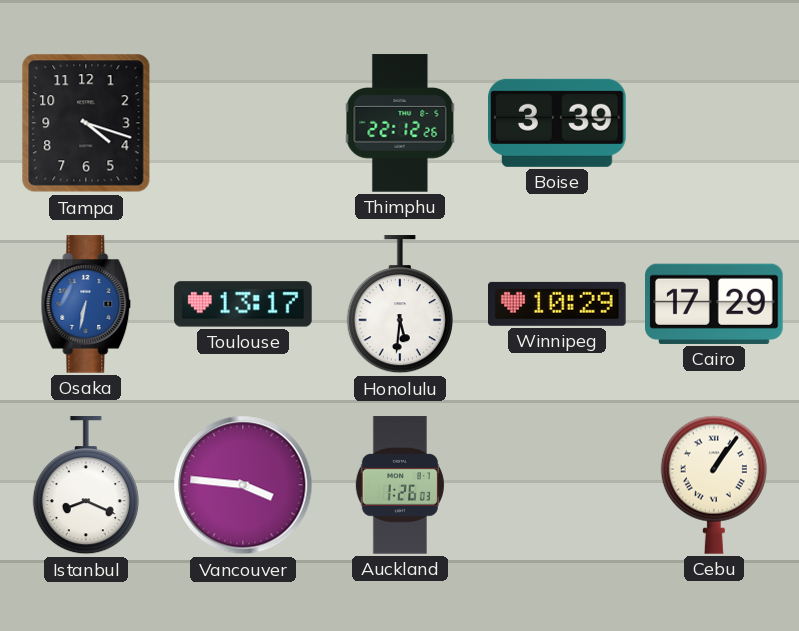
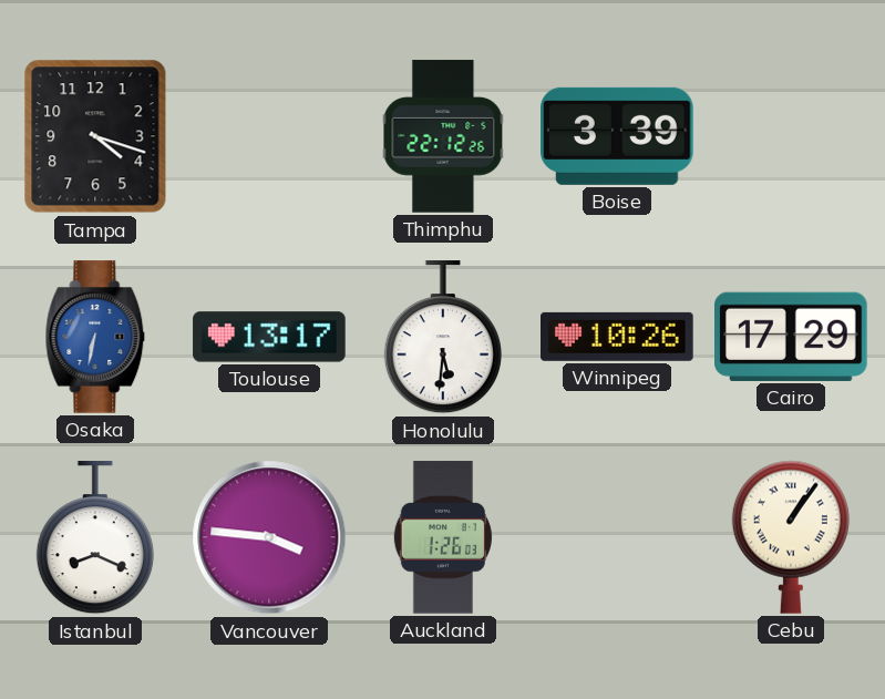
Winnipeg: 10:29 -> 10:26 (618, 337)
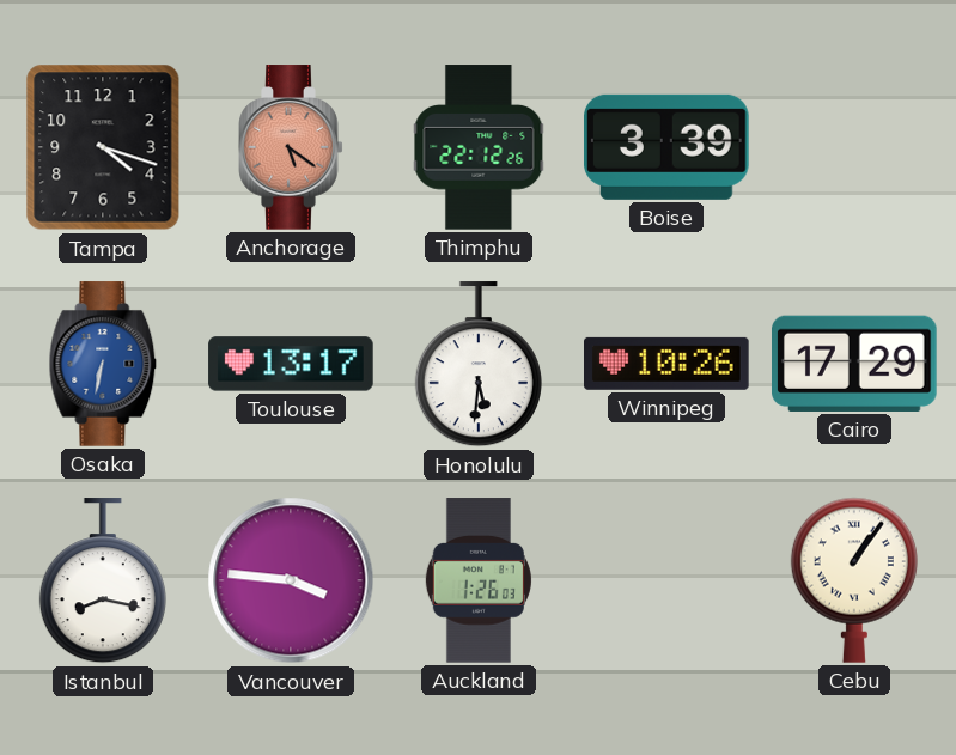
Anchorage: none -> 5:21 (291, 147)
Istanbul: 8:19 -> 8:17 (103, 582)
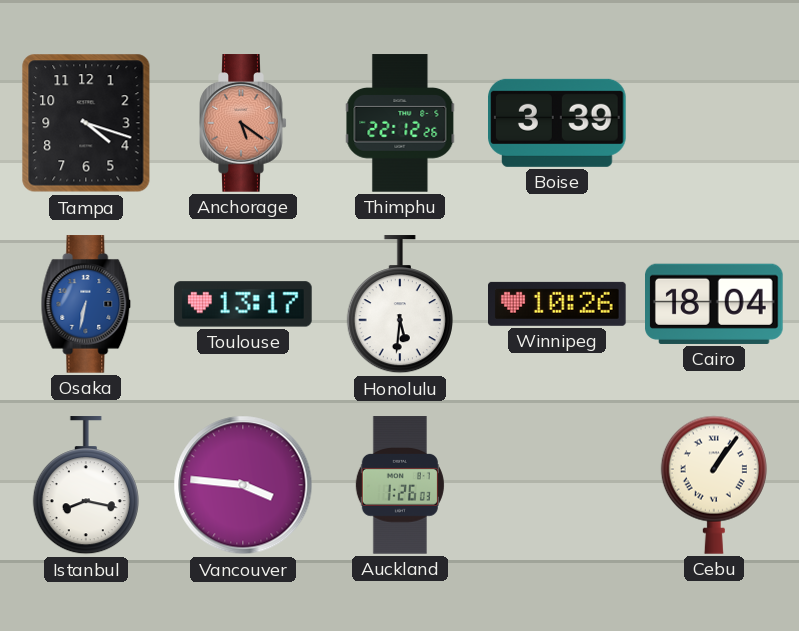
Cairo: 17:29 -> 18:04 (715, 304)
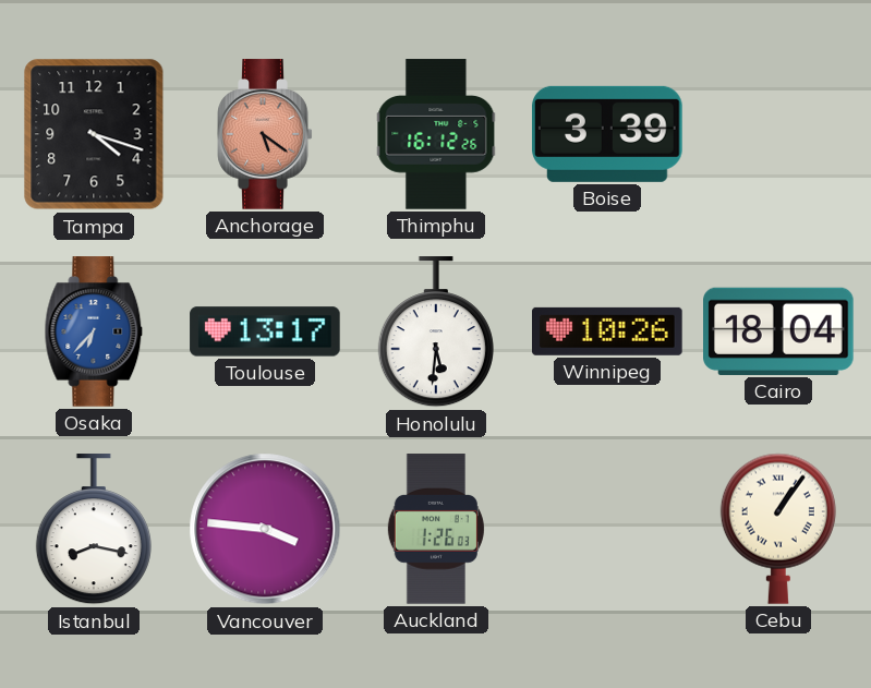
Thimphu: 22:12 -> 16:12 (436, 134)
Osaka: 6:32 -> 6:37 (94, 331)
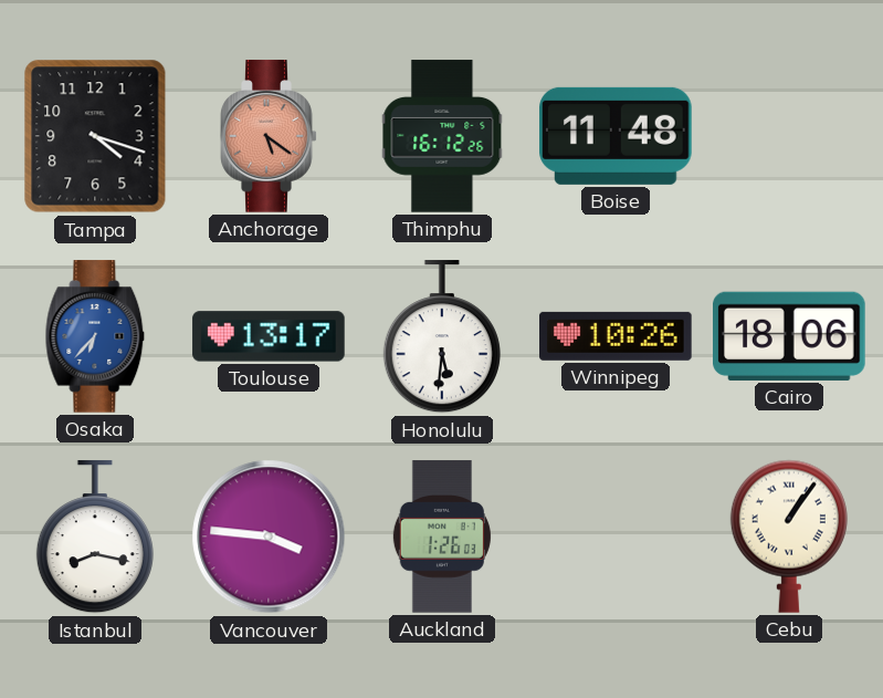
Boise: 3:39 -> 11:48 (617, 136)
Cairo: 18:04 -> 18:06 (790, 336)
